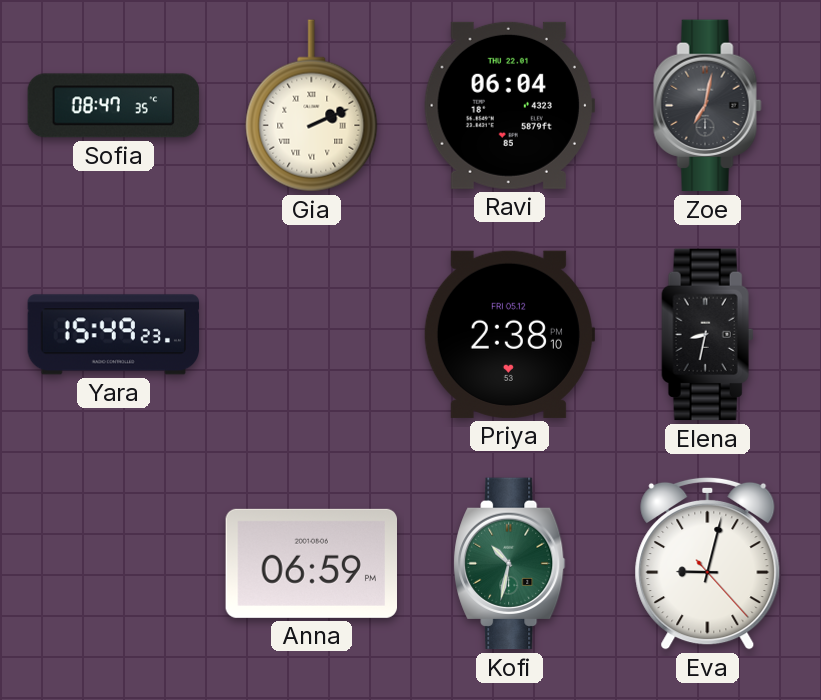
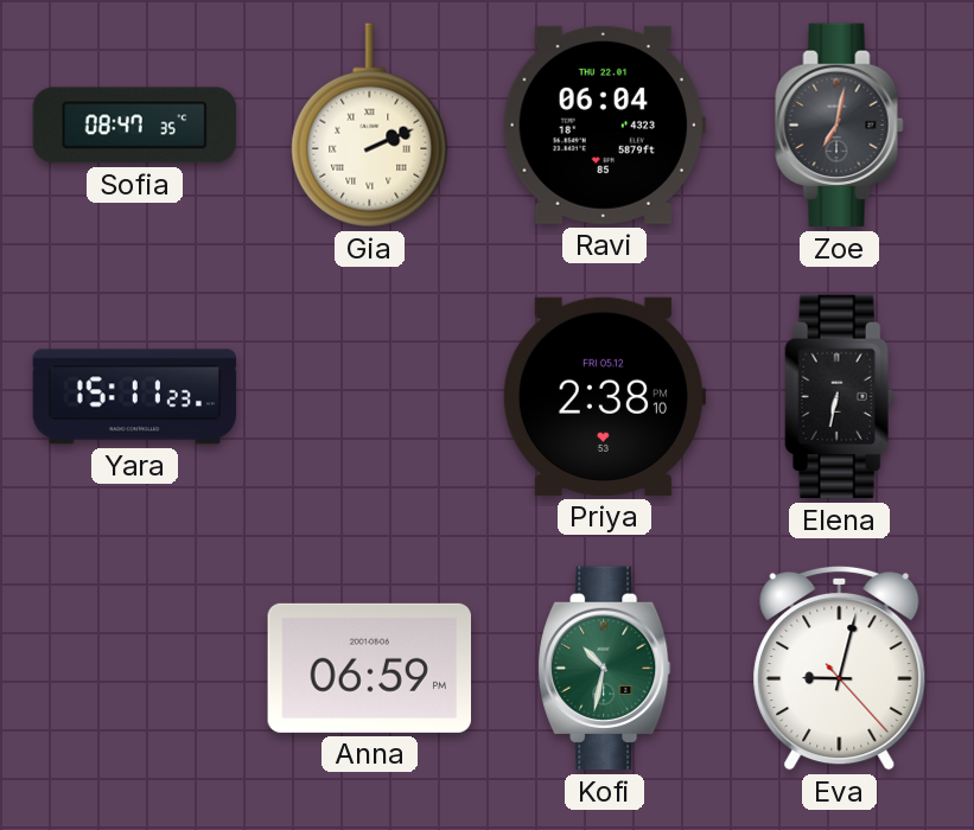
Yara: 15:49 -> 15:11 (135, 397)
Elena: 8:32 -> 6:32 (840, 397)
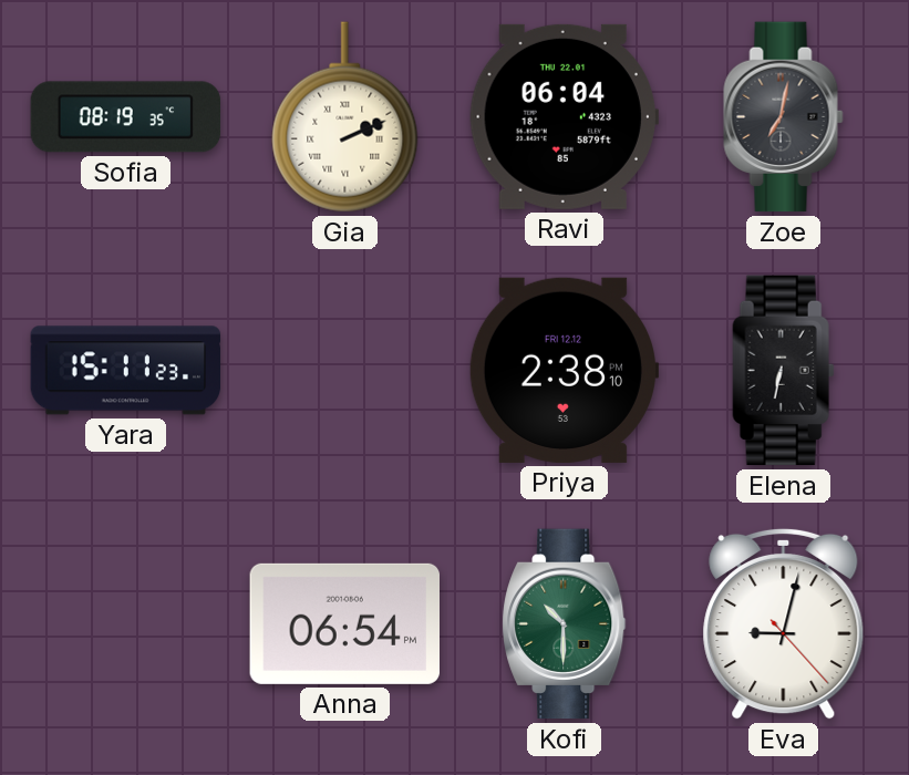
Sofia: 08:47 -> 08:19 (126, 117)
Priya date: FRI 05.12 -> FRI 12.12 (562, 370)
Anna: 06:59 -> 06:54 (344, 623)
Kofi: 10:32 -> 10:30 (565, 624)
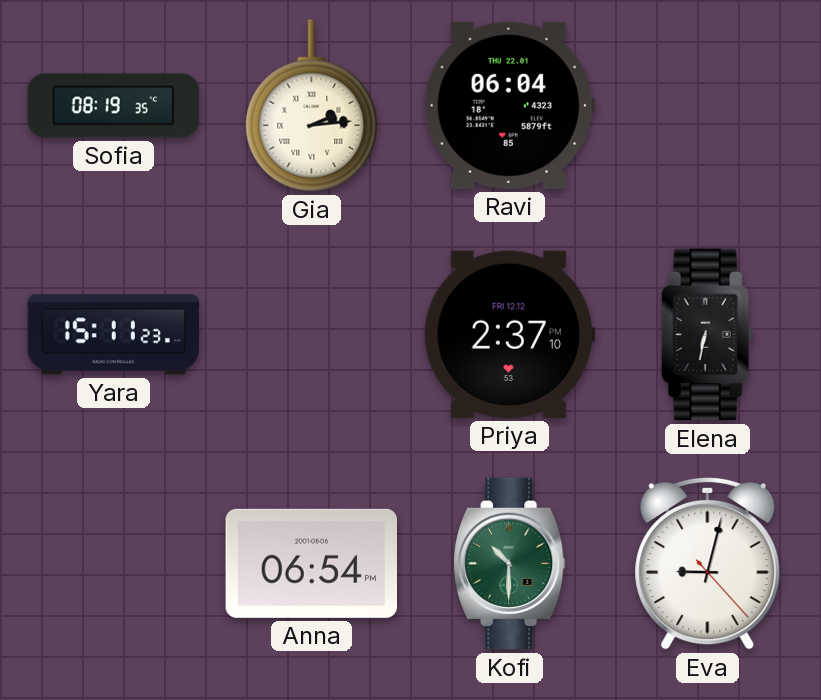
Gia: 2:11 -> 2:14 (312, 106)
Zoe: 7:02 -> none (784, 117)
Priya: 2:38 -> 2:37 (508, 334)
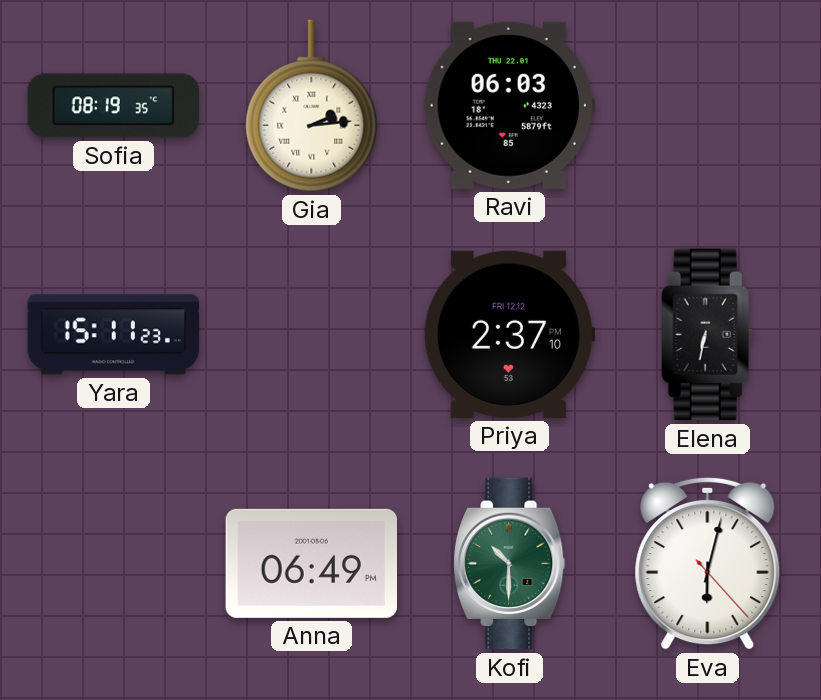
Ravi: 06:04 -> 06:03 (509, 105)
Anna: 06:54 -> 06:49 (311, 563)
Eva: 9:02 -> 6:02 (708, 563)
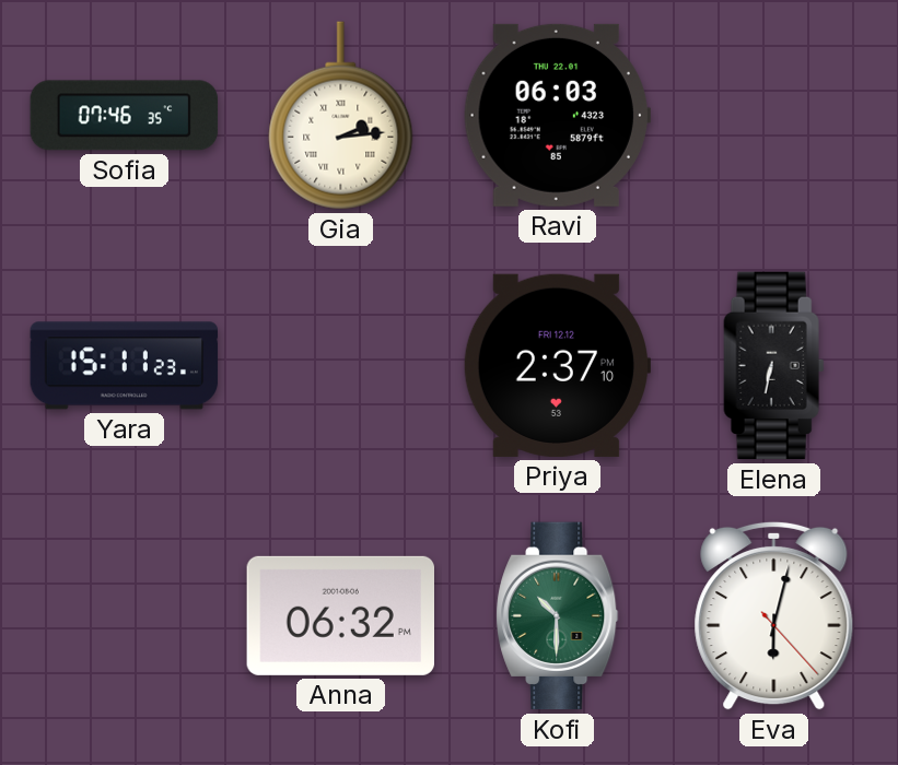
Sofia: 08:19 -> 07:46 (125, 116)
Anna: 06:49 -> 06:32 (340, 615)
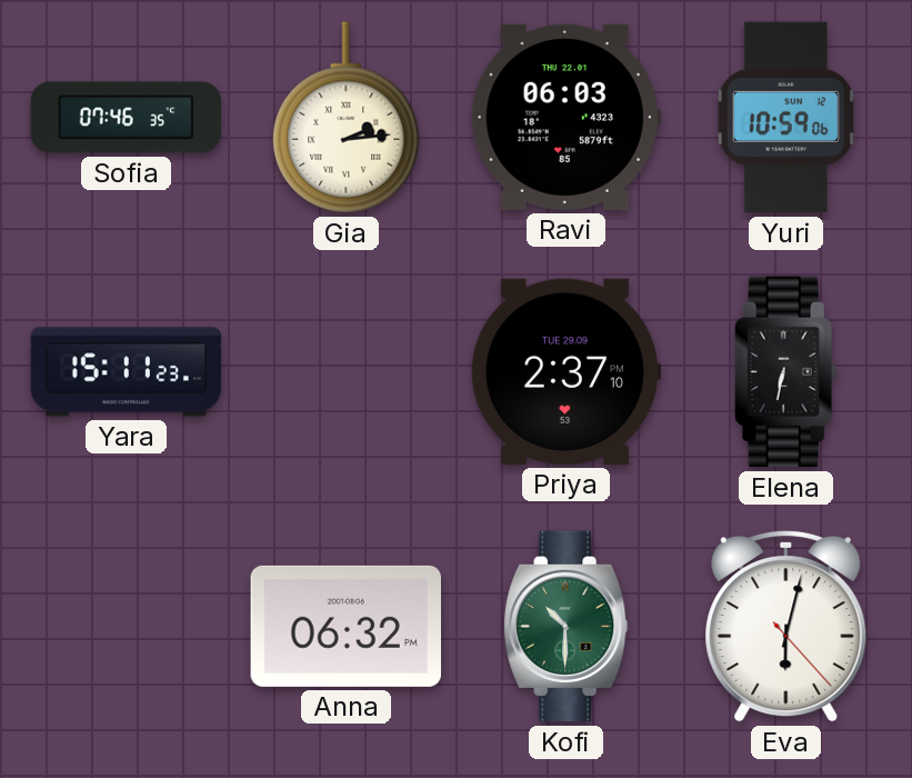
Yuri: none -> 10:59 (785, 118)
Priya date: FRI 12.12 -> TUE 29.09 (564, 371)
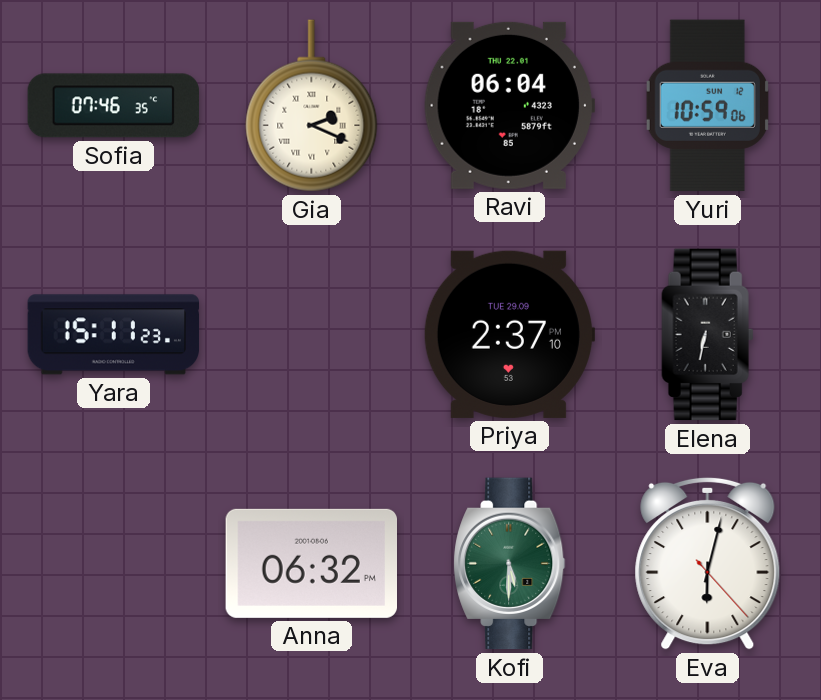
Gia: 2:14 -> 2:19 (312, 106)
Ravi: 06:03 -> 06:04 (509, 105)
Kofi: 10:30 -> 5:30 (510, 564)
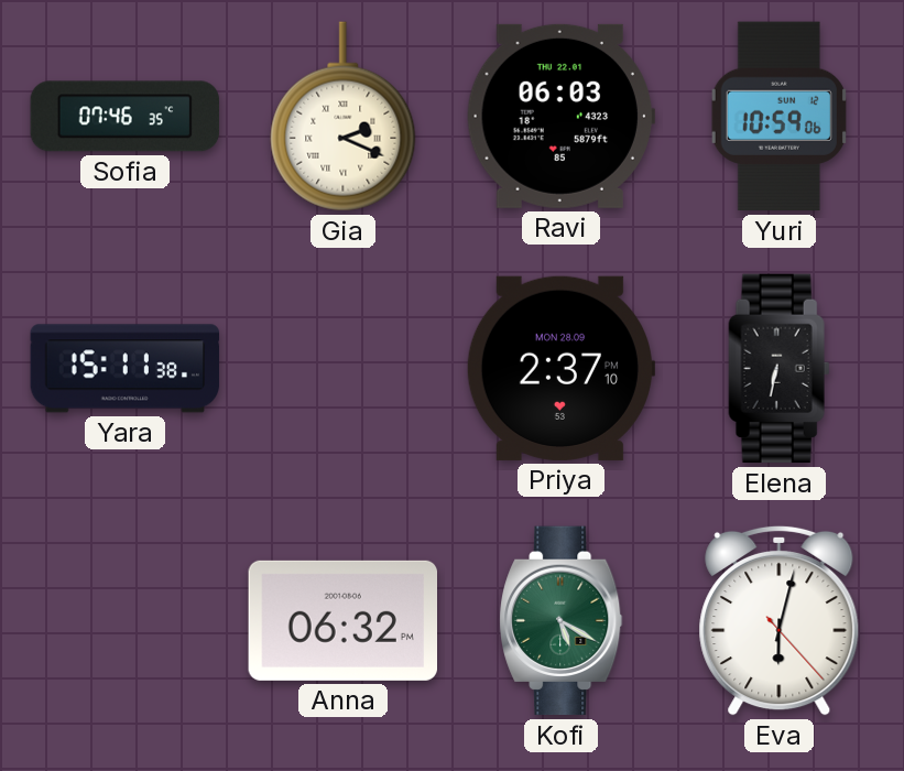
Ravi: 06:04 -> 06:03 (560, 116)
Yara: 15:11:23 -> 15:11:38 (126, 369)
Priya date: TUE 29.09 -> MON 28.09 (559, 368)
Kofi: 5:30 -> 5:20 (562, 621)
